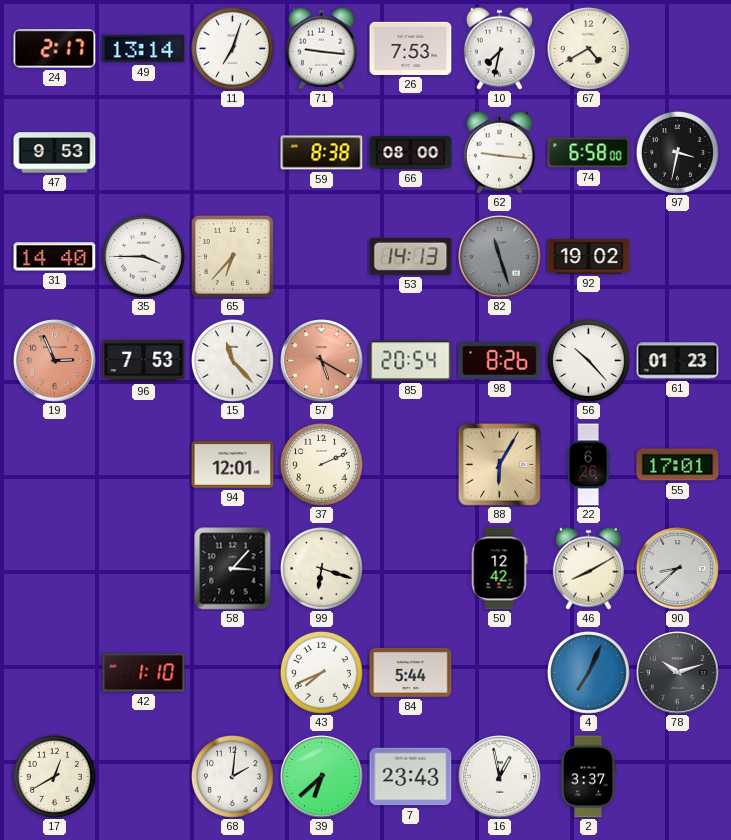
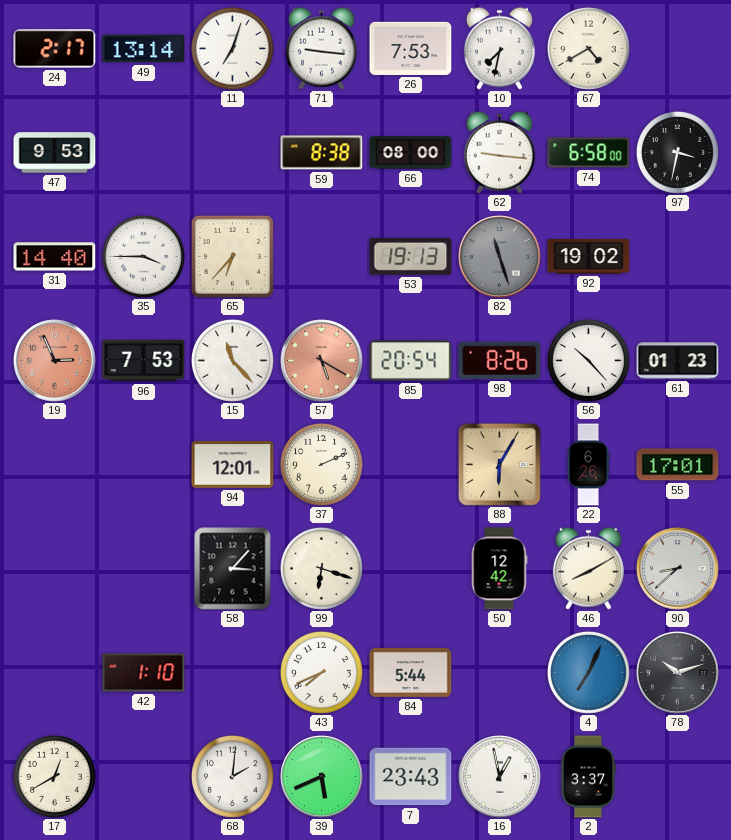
53: 14:13 -> 19:13 (411, 256)
39: 6:38 -> 5:41 (322, 777)
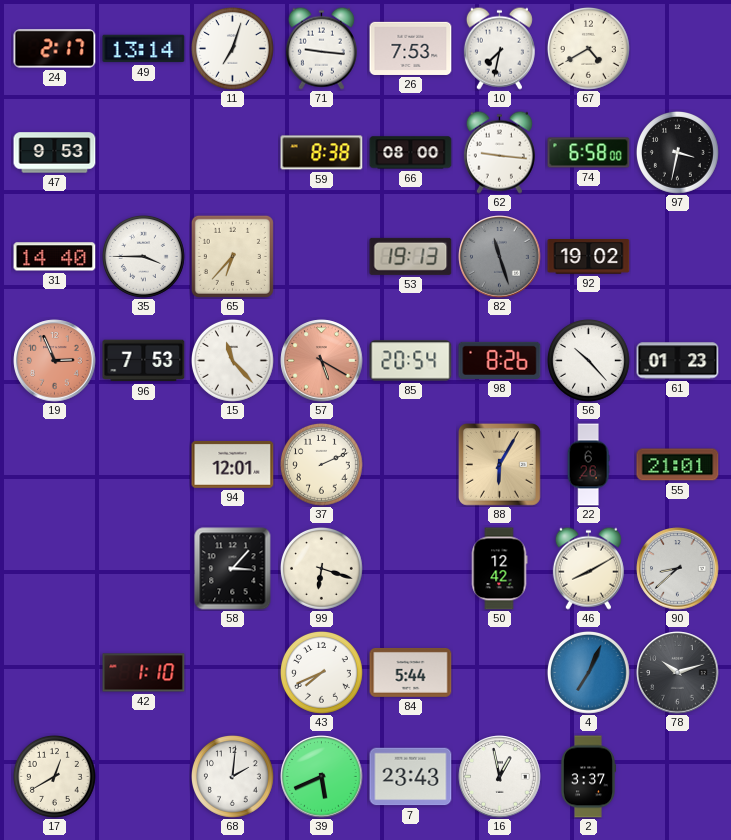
55: 17:01 -> 21:01 (678, 465)
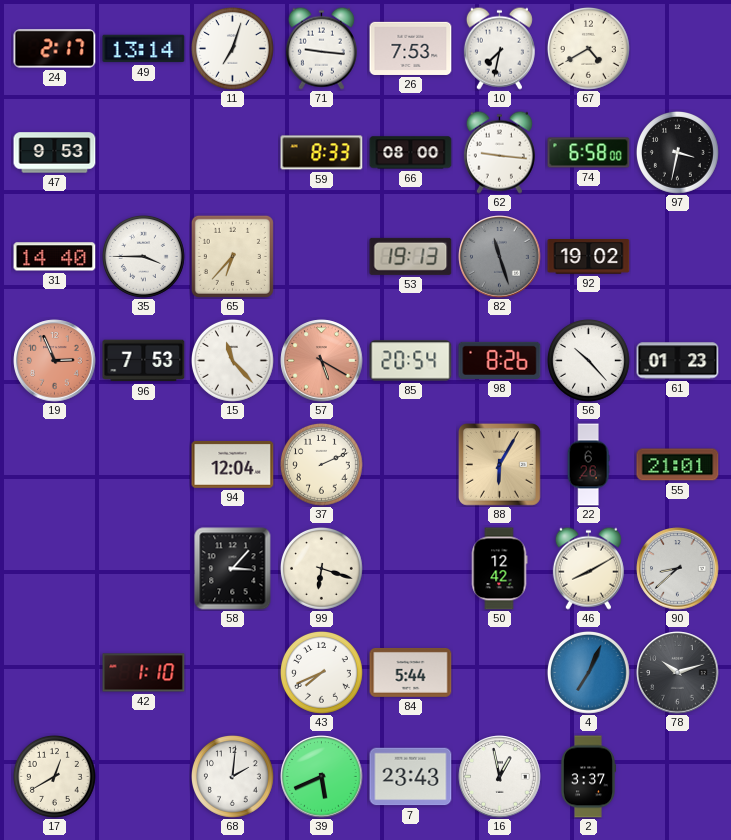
59: 8:38 -> 8:33 (322, 153)
94: 12:01 -> 12:04 (233, 465)
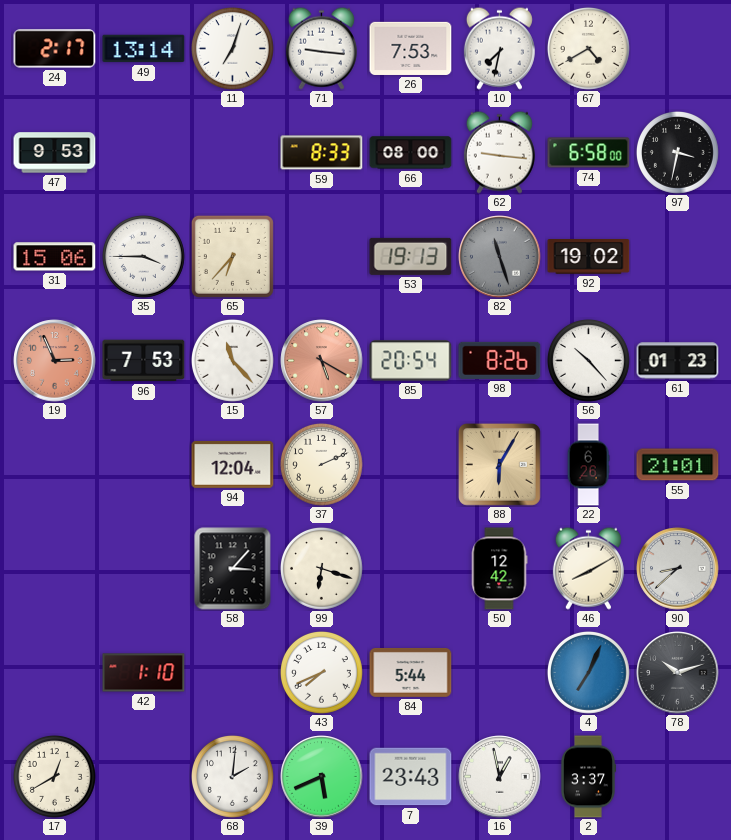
31: 14:40 -> 15:06 (55, 257)
